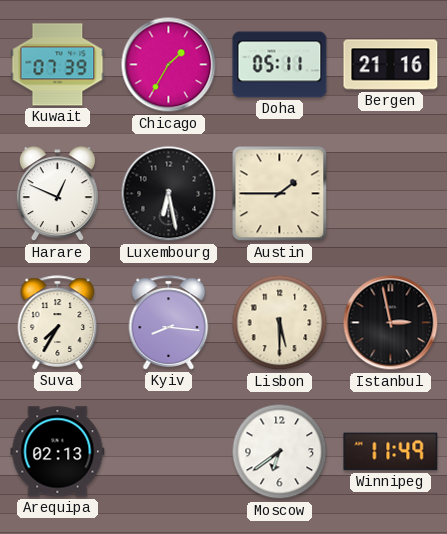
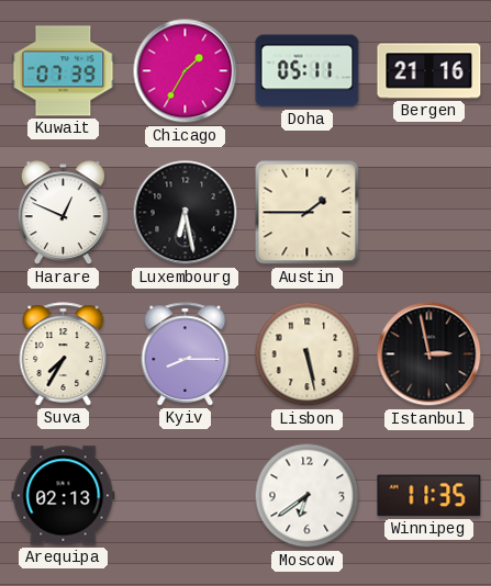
Kyiv: 8:16 -> 8:15 (186, 354)
Lisbon: 5:30 -> 5:28 (308, 354)
Winnipeg: 11:49 -> 11:35 (429, 496)
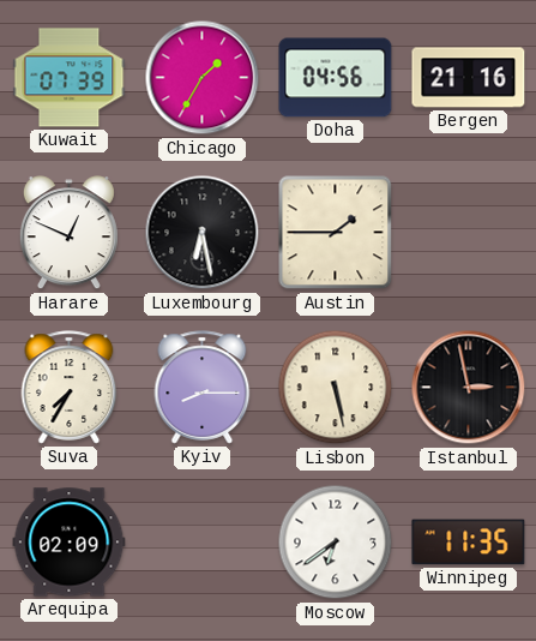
Doha: 05:11 -> 04:56 (336, 78)
Arequipa: 02:13 -> 02:09 (70, 543)
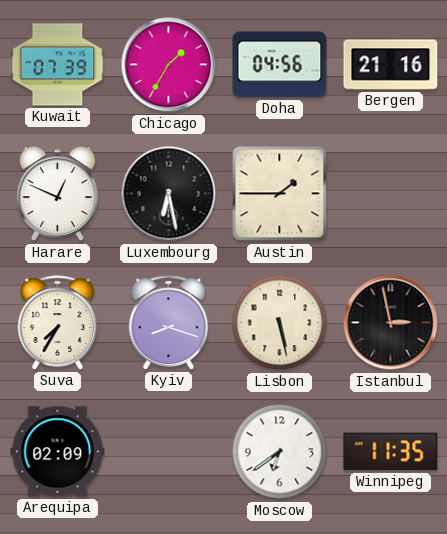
Kyiv: 8:15 -> 8:18 (169, 323)
